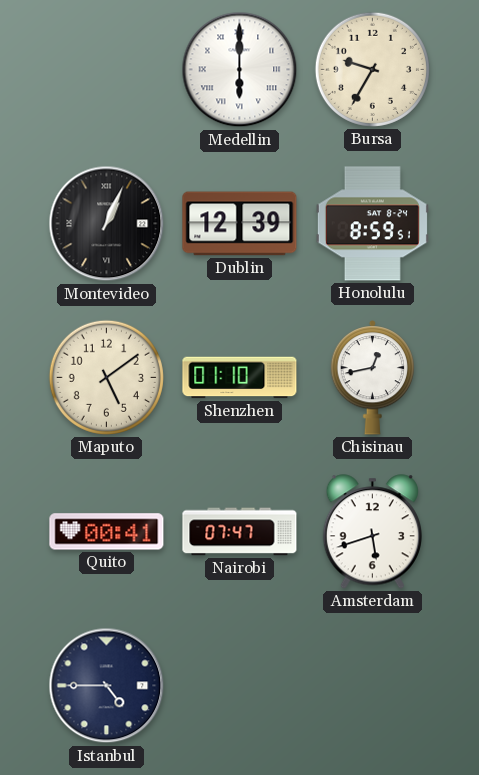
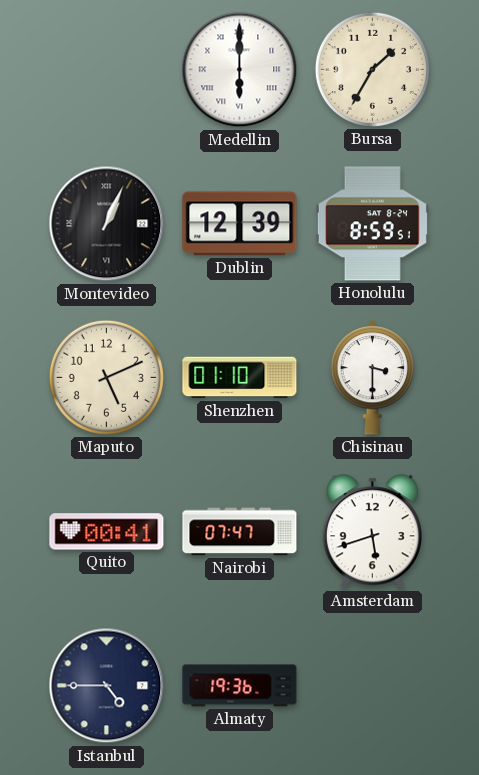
Bursa: 9:35 -> 1:35 (372, 69)
Maputo: 5:09 -> 5:11 (106, 377)
Chisinau: 12:43 -> 3:30 (373, 378)
Almaty: none -> 19:36 (240, 686)
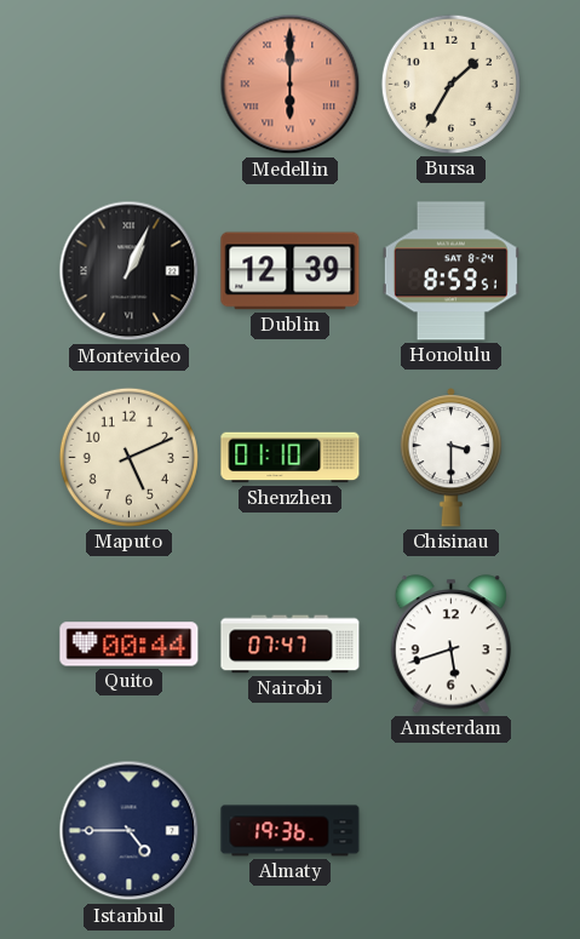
Medellin dial: white -> salmon (291, 85)
Quito: 00:41 -> 00:44 (130, 645)
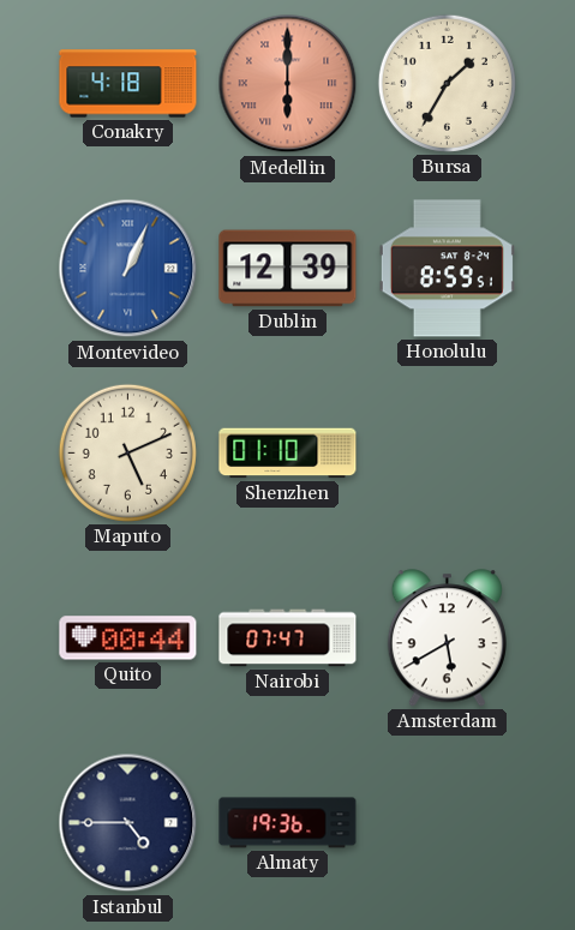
Conakry: none -> 4:18 (128, 84)
Montevideo dial: black -> blue (128, 269)
Chisinau: 3:30 -> none (452, 458)
Amsterdam: 5:42 -> 5:40 (447, 638)
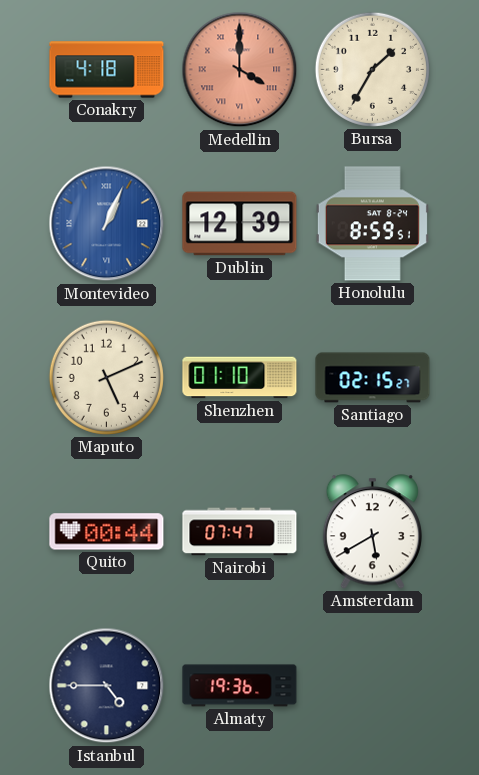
Medellin: 6:00 -> 4:00 (240, 70)
Santiago: none -> 02:15 (373, 378)
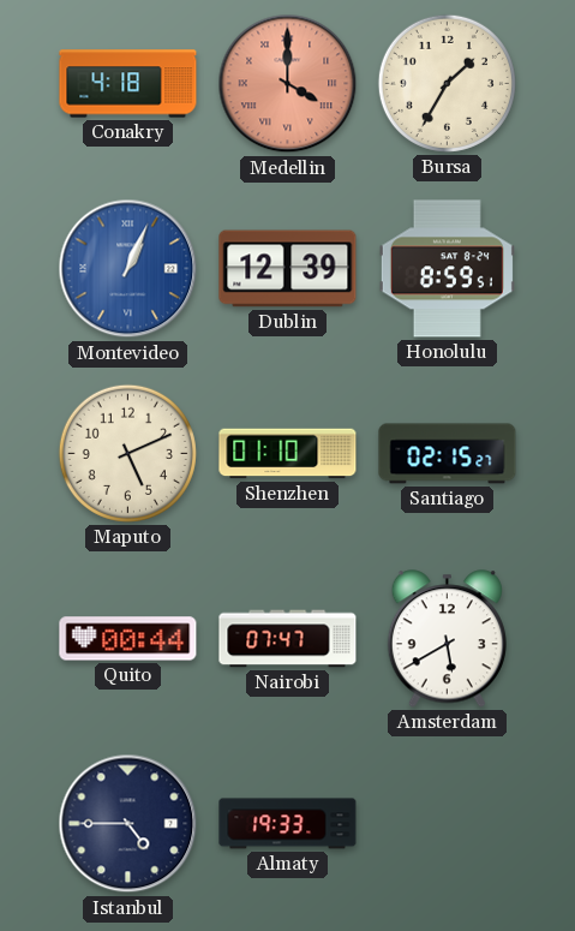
Almaty: 19:36 -> 19:33 (288, 824)
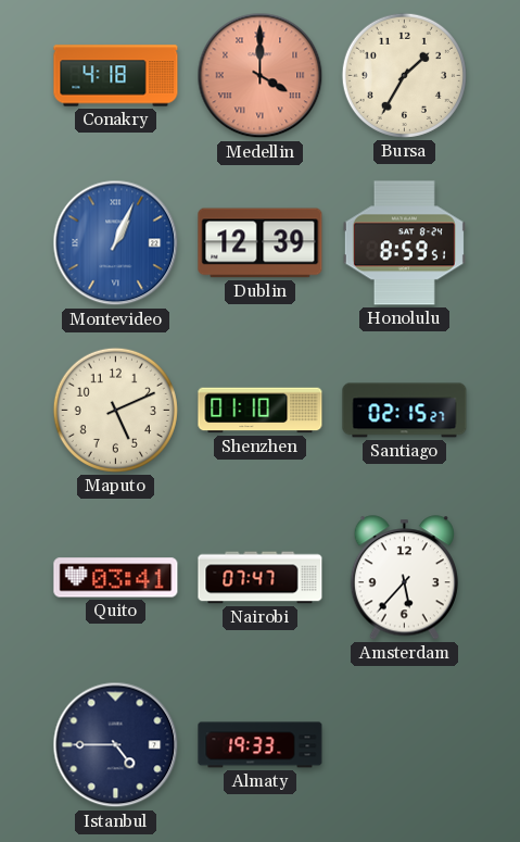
Quito: 00:44 -> 03:41 (116, 578)
Amsterdam: 5:40 -> 5:37 (404, 578)
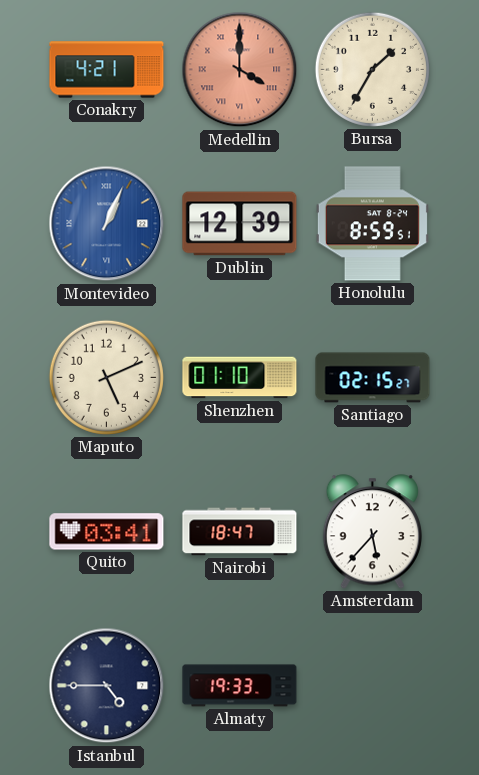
Conakry: 4:18 -> 4:21 (107, 70)
Nairobi: 07:47 -> 18:47 (240, 532)
